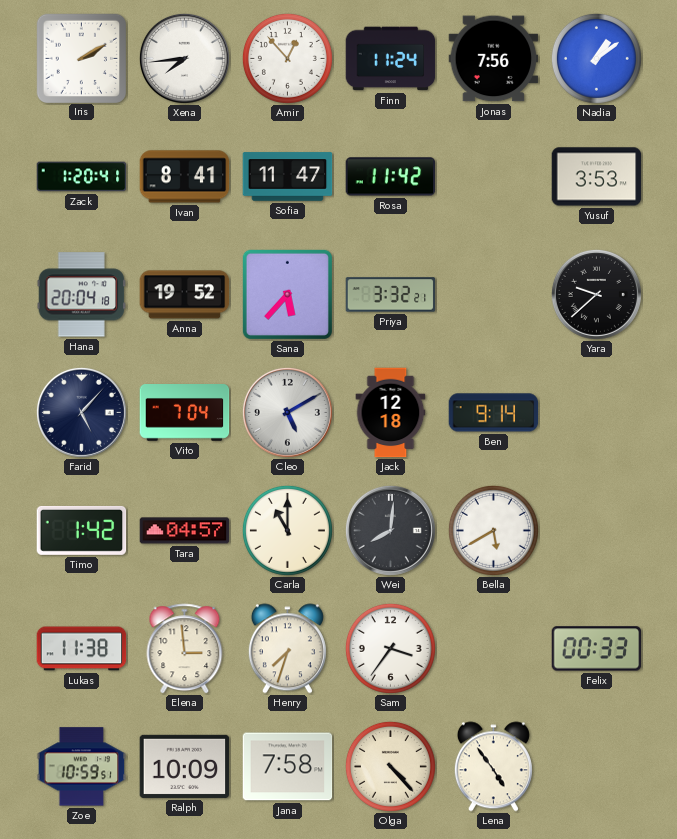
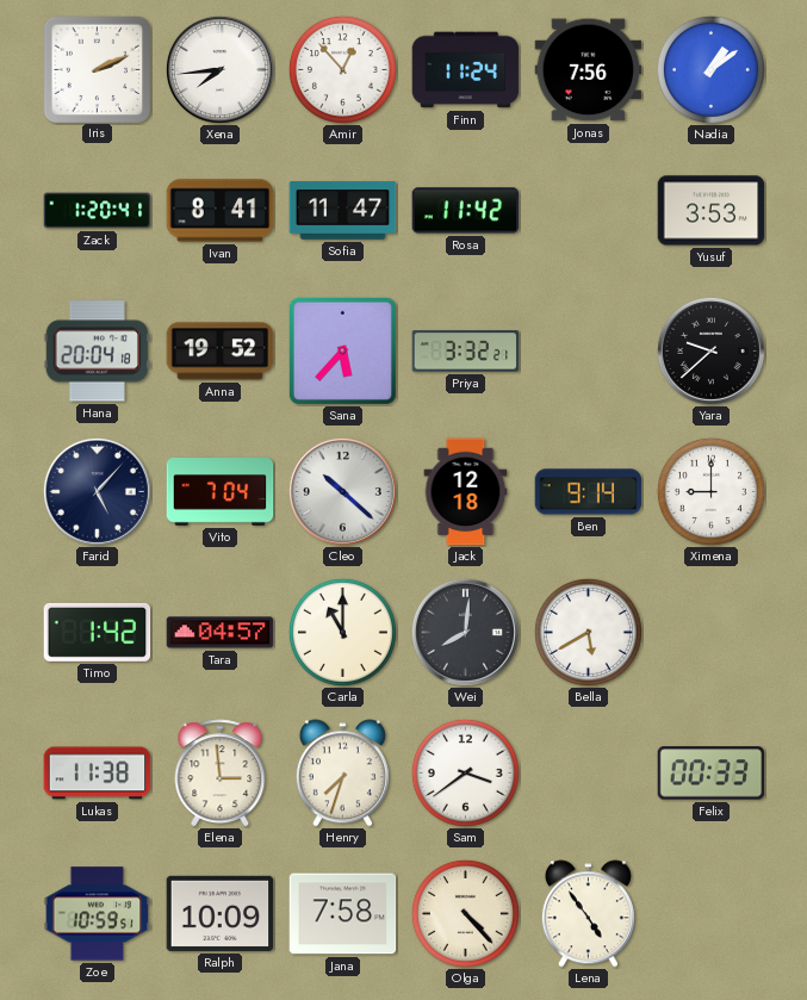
Iris: 2:10 -> 2:11 (97, 69)
Cleo: 5:10 -> 10:22 (342, 491)
Ximena: none -> 9:00 (710, 491)
Sam: 3:36 -> 3:39 (465, 772)
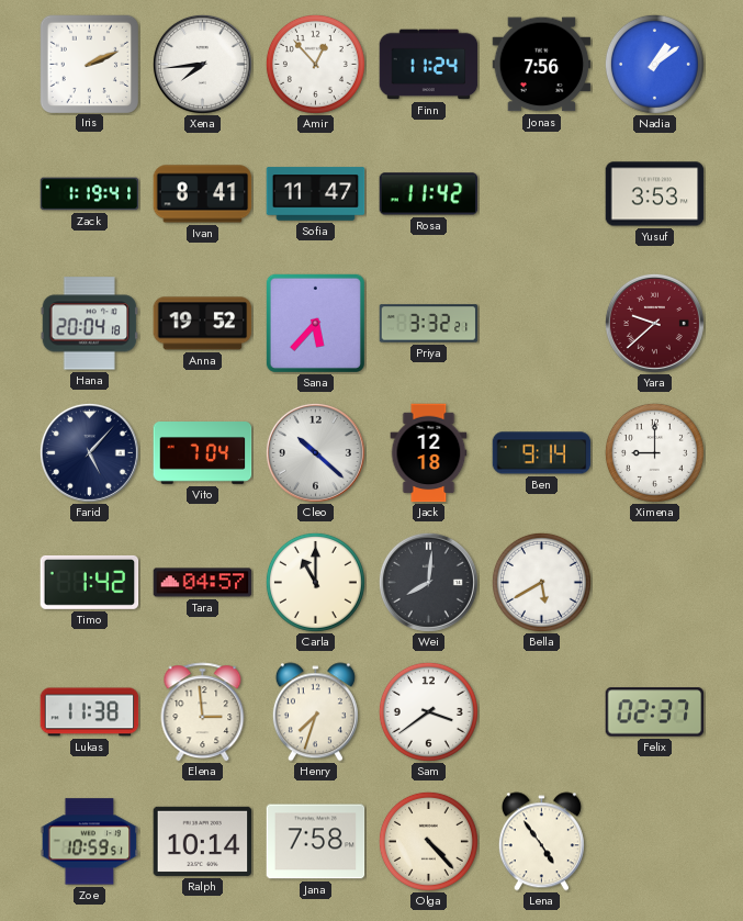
Zack: 1:20 -> 1:19 (90, 194)
Yara dial: black -> burgundy (654, 323)
Felix: 00:33 -> 02:37 (655, 712)
Ralph: 10:09 -> 10:14 (203, 841)
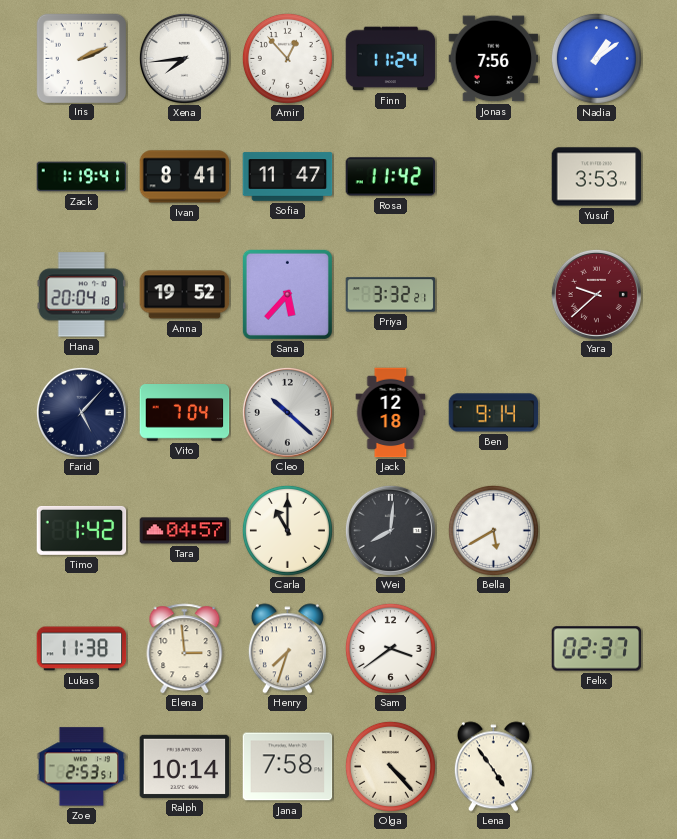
Ximena: 9:00 -> none (654, 452)
Zoe: 10:59 -> 2:53 (82, 767)
